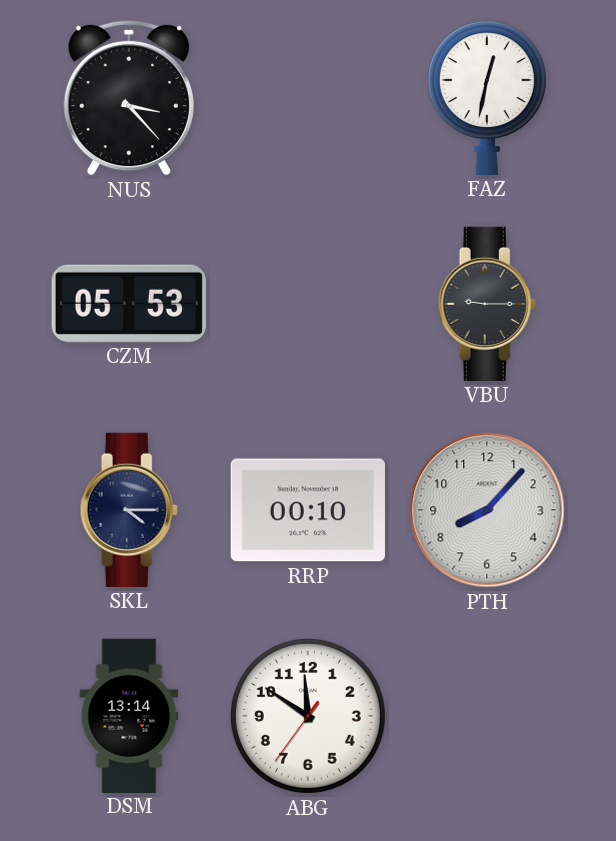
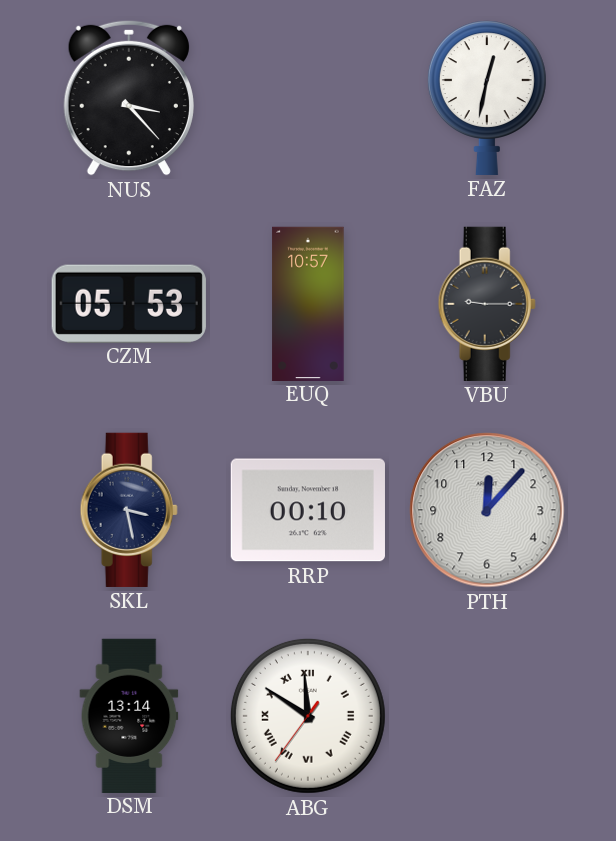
EUQ: none -> 10:57 (308, 303)
SKL: 4:15 -> 3:28 (129, 510)
PTH: 8:07 -> 12:07 (487, 510)
ABG numerals: Arabic -> Roman (308, 716)
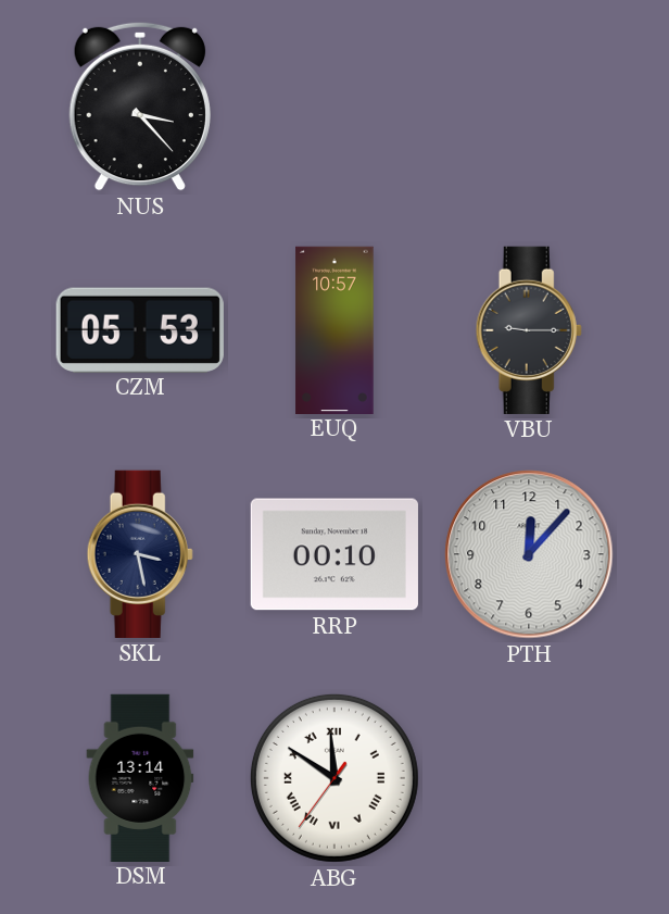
FAZ: 12:32 -> none (487, 98)
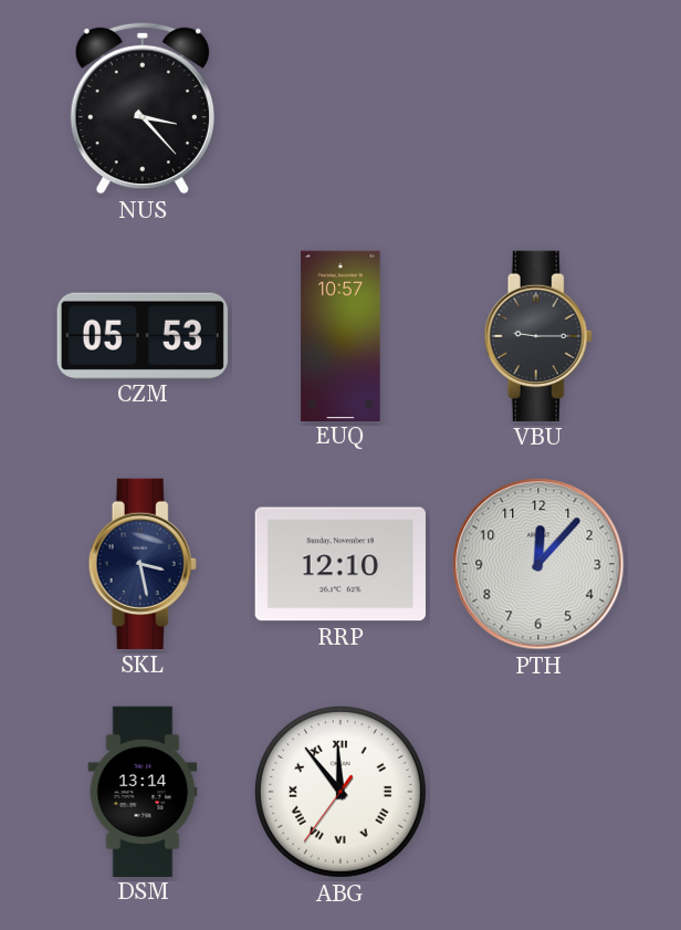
RRP: 00:10 -> 12:10 (340, 564)
ABG: 11:50 -> 11:53 (340, 792)
